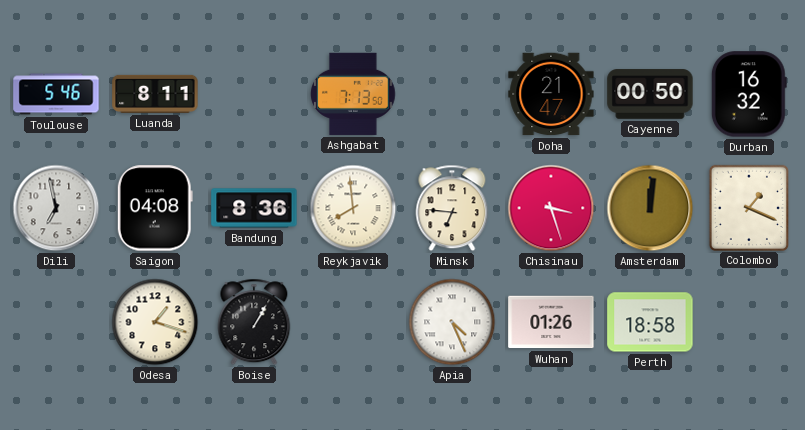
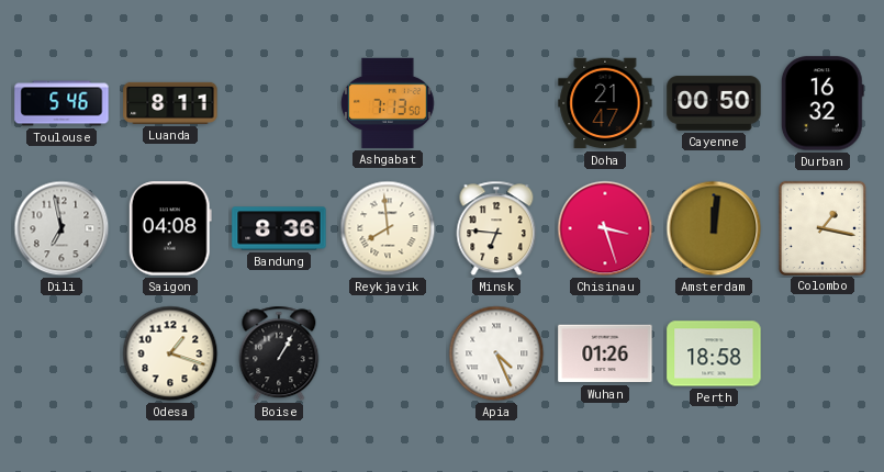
Colombo: 1:19 -> 1:17 (823, 227)
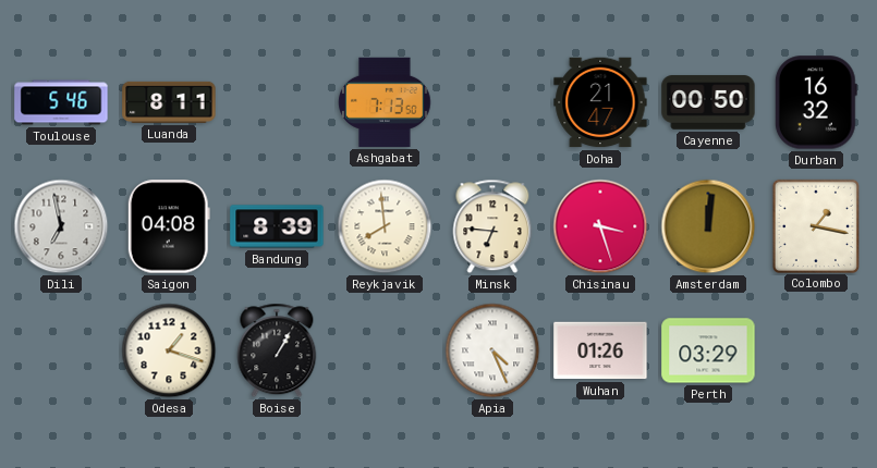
Bandung: 8:36 -> 8:39 (277, 226)
Perth: 18:58 -> 03:29 (708, 350)
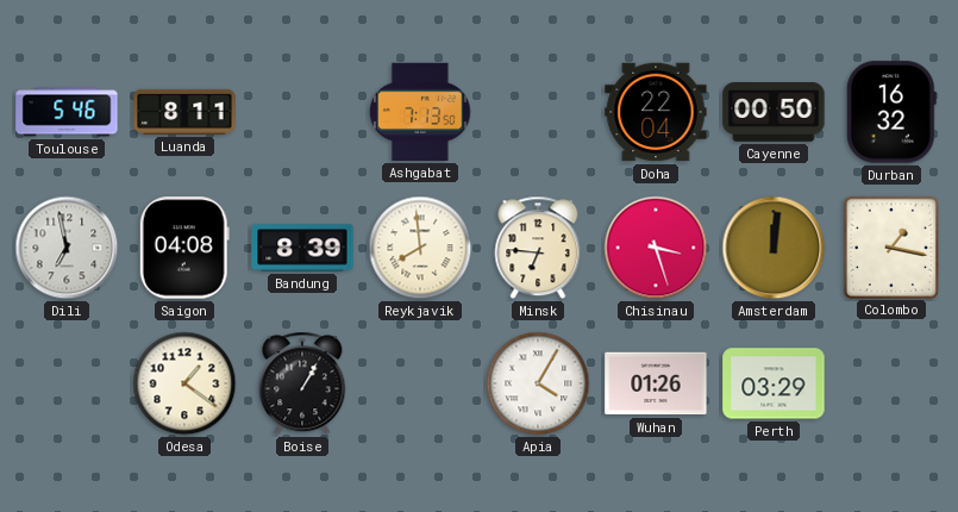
Doha: 21:47 -> 22:04 (656, 112)
Odesa: 1:18 -> 1:21 (184, 383)
Apia: 4:26 -> 4:05 (538, 383)
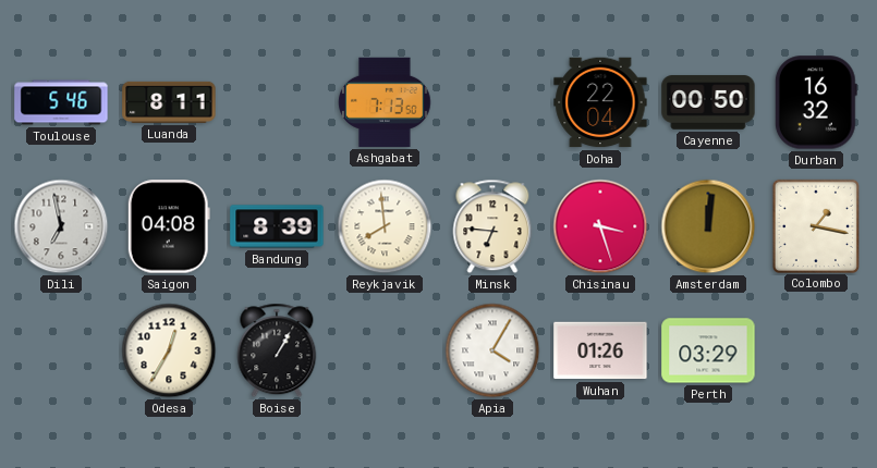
Odesa: 1:21 -> 12:35 (169, 350)
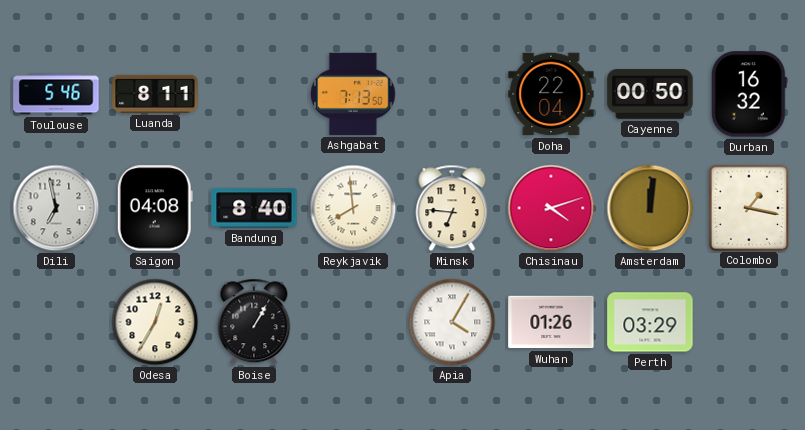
Bandung: 8:39 -> 8:40 (254, 208)
Chisinau: 3:27 -> 4:12 (551, 208)
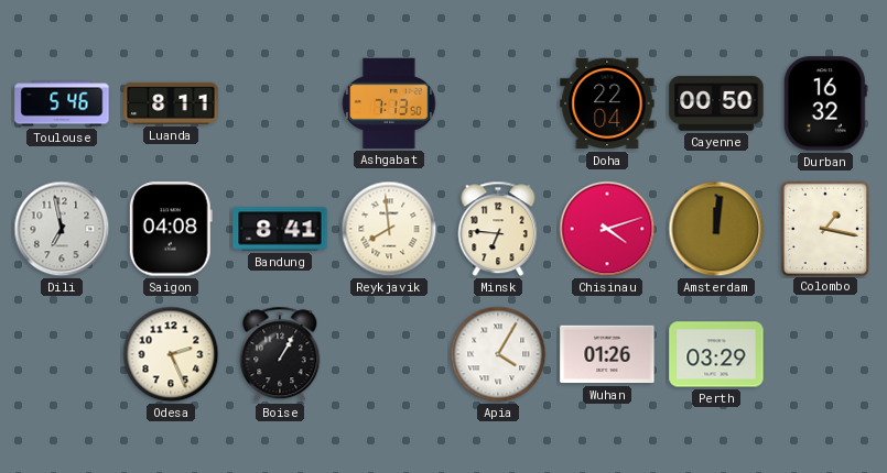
Bandung: 8:40 -> 8:41 (280, 229)
Odesa: 12:35 -> 2:26 (171, 354)
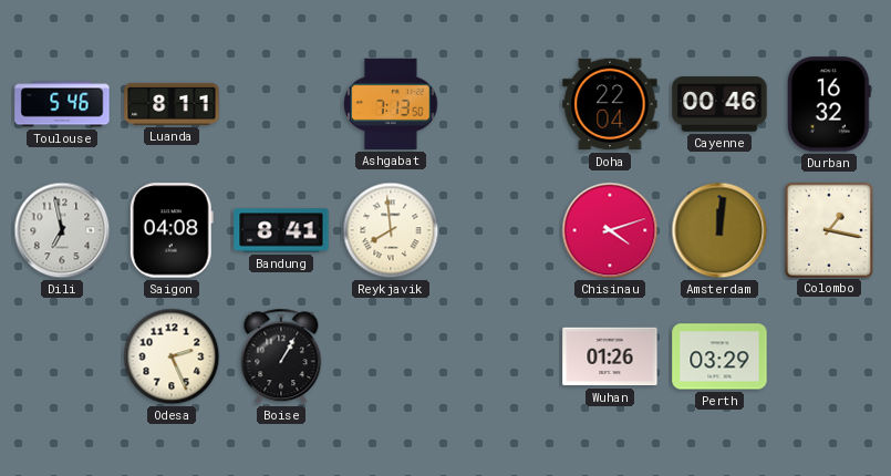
Cayenne: 00:50 -> 00:46 (719, 104)
Minsk: 6:46 -> none (498, 229)
Apia: 4:05 -> none (498, 354)
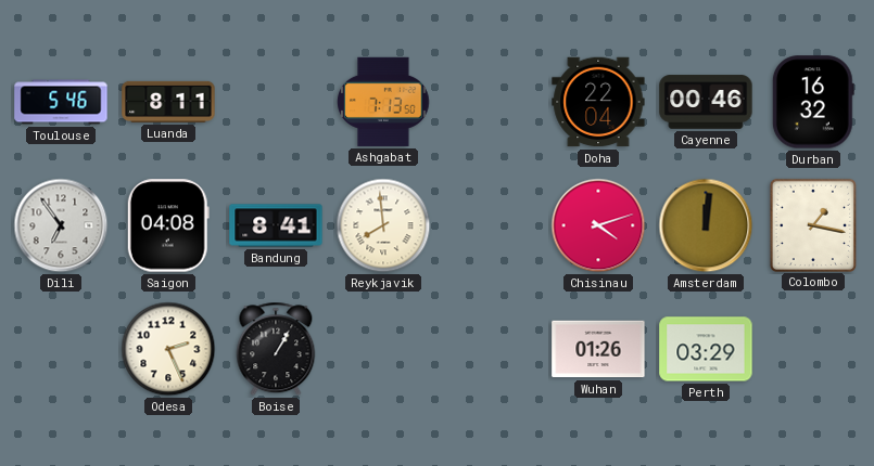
Dili: 6:58 -> 6:54 (61, 225)
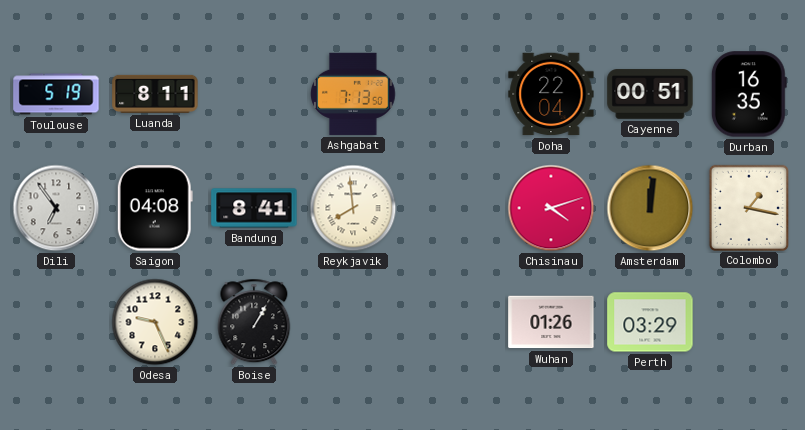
Toulouse: 5:46 -> 5:19 (56, 94)
Cayenne: 00:46 -> 00:51 (650, 94)
Durban: 16:32 -> 16:35 (749, 94)
Odesa: 2:26 -> 9:26 (155, 322)
